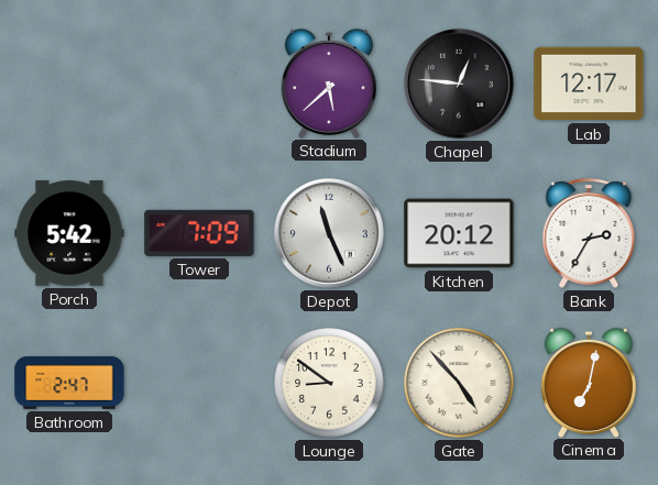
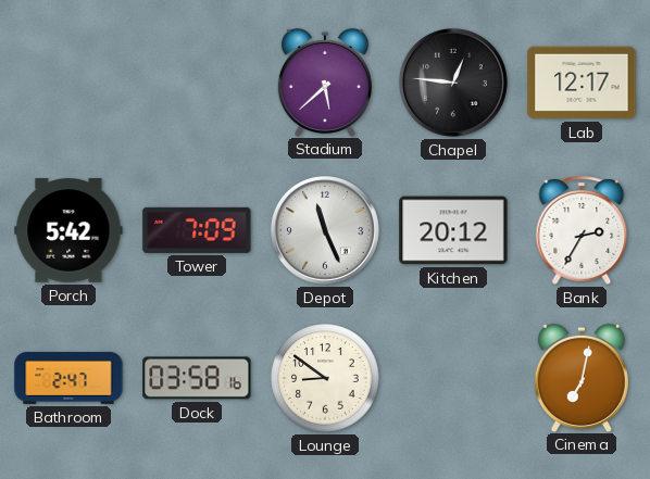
Dock: none -> 03:58 (197, 378)
Gate: 4:53 -> none (459, 383)
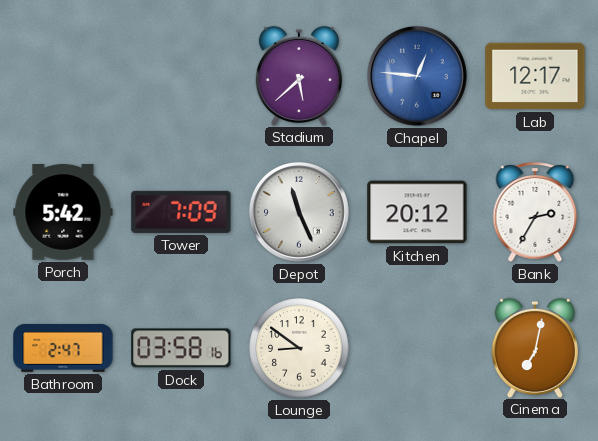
Chapel dial: black -> blue (417, 76)
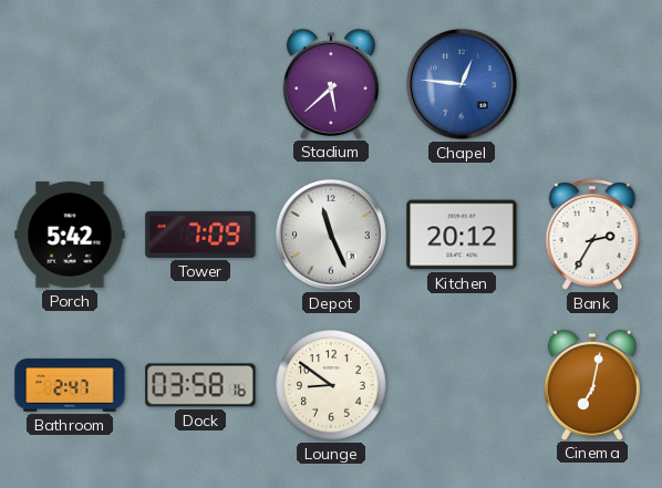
Lab: 12:17 -> none (535, 76)
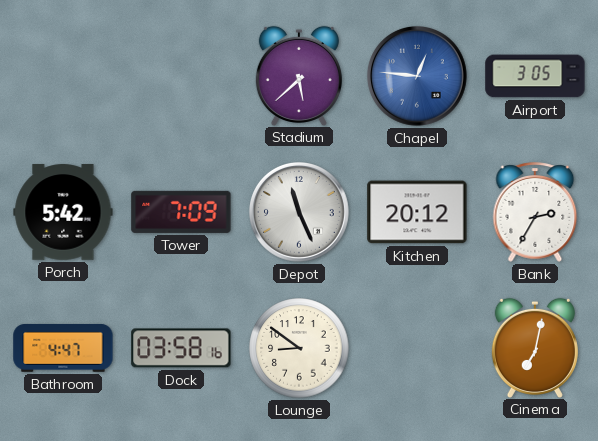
Airport: none -> 3:05 (535, 76)
Bathroom: 2:47 -> 4:47 (63, 348)
